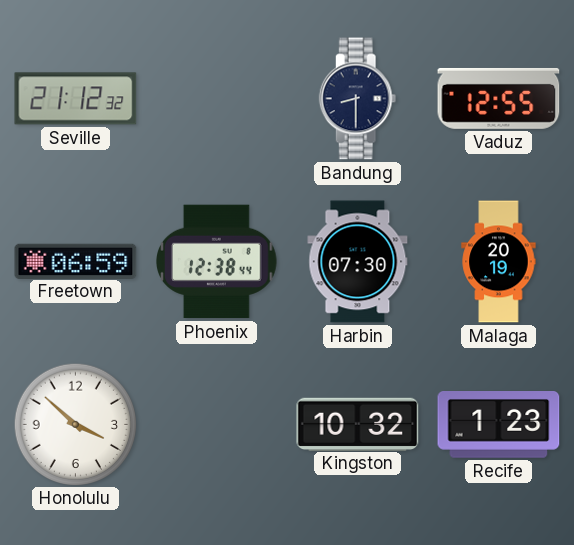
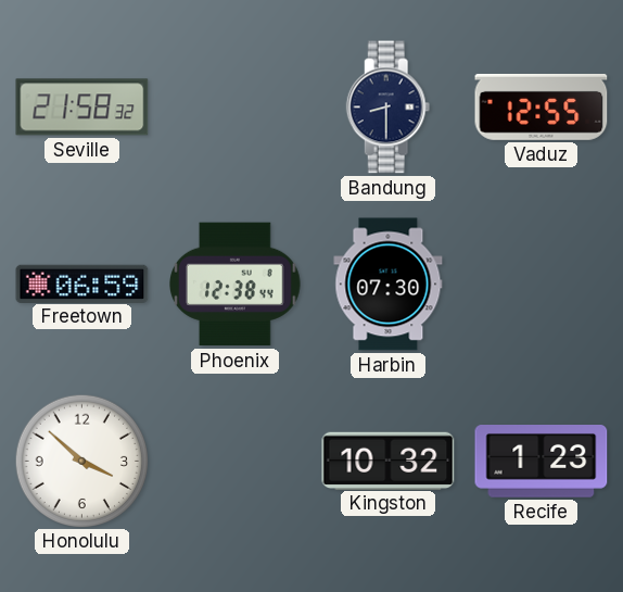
Seville: 21:12 -> 21:58 (82, 108)
Malaga: 20:19 -> none (499, 262)
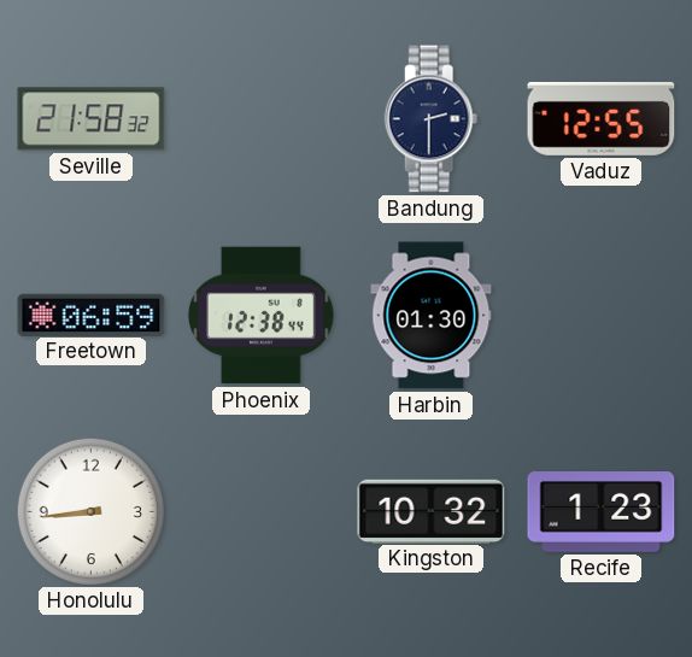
Bandung: 8:30 -> 2:30 (432, 119)
Harbin: 07:30 -> 01:30 (432, 316)
Honolulu: 3:52 -> 8:44 (90, 511)
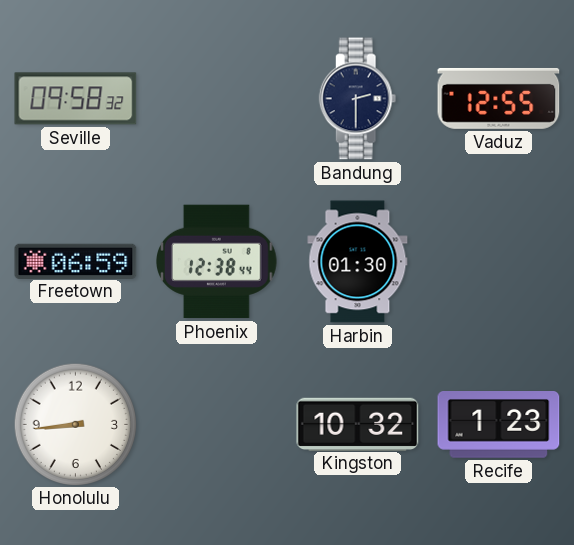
Seville: 21:58 -> 09:58 (76, 99)
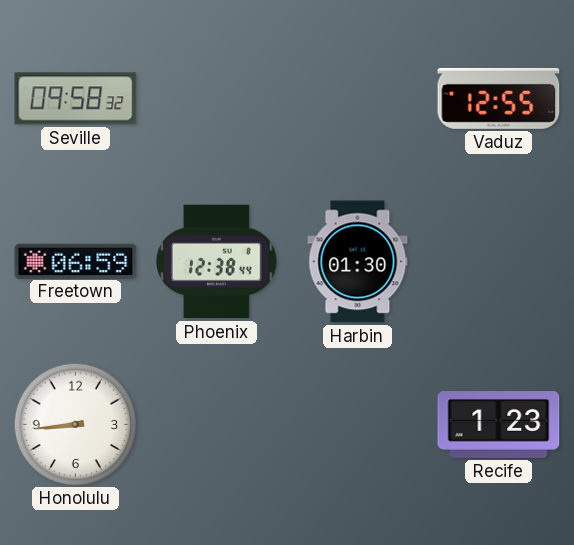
Bandung: 2:30 -> none (358, 99)
Kingston: 10:32 -> none (358, 424)
